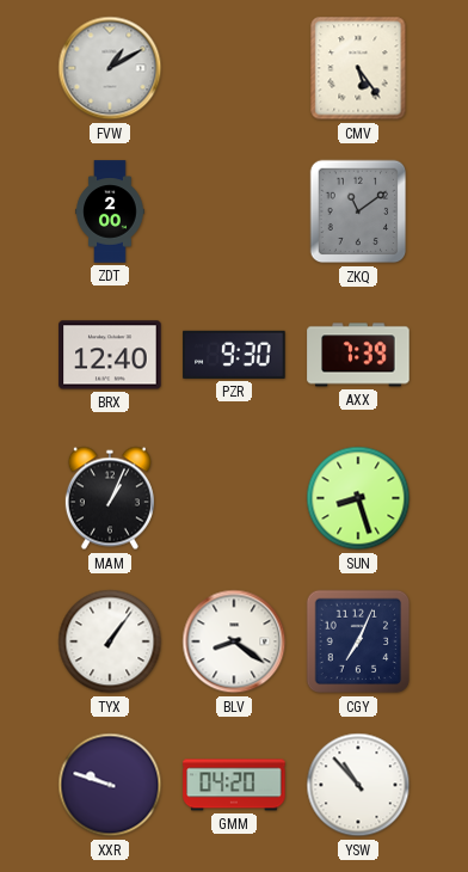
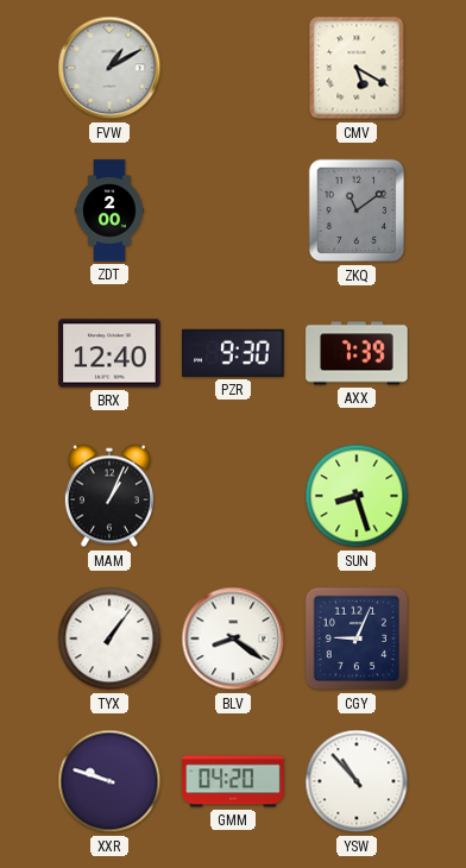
CMV: 5:24 -> 5:20 (357, 68)
CGY: 7:04 -> 9:04 (357, 639)
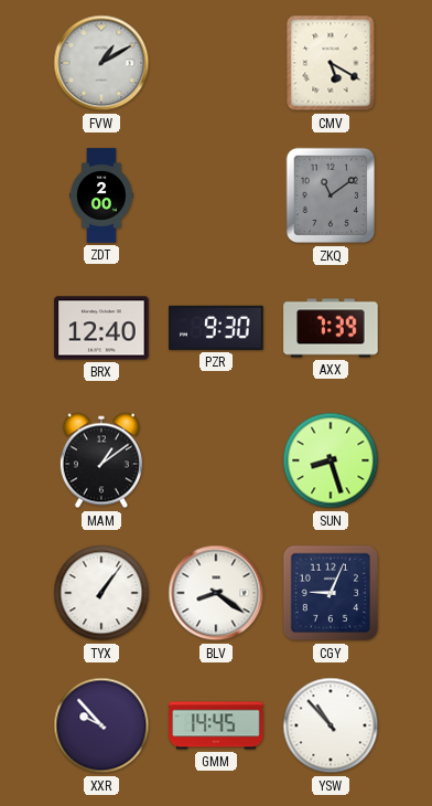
MAM: 1:04 -> 1:09 (101, 460)
XXR: 9:48 -> 9:53 (101, 725)
GMM: 04:20 -> 14:45 (216, 725)
